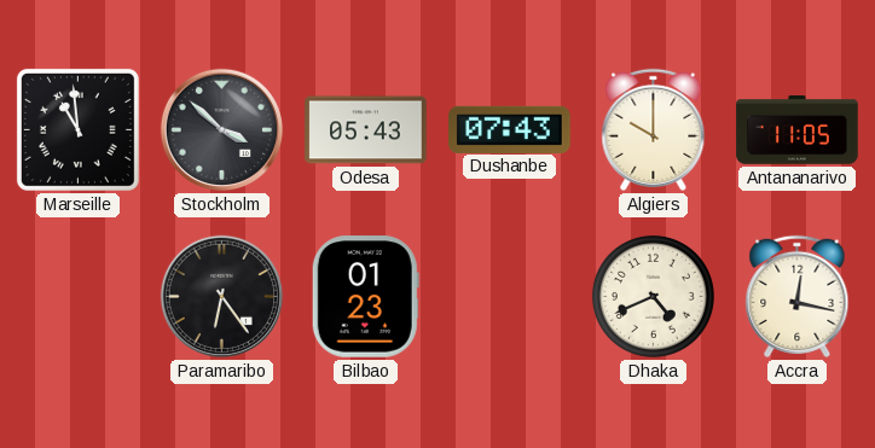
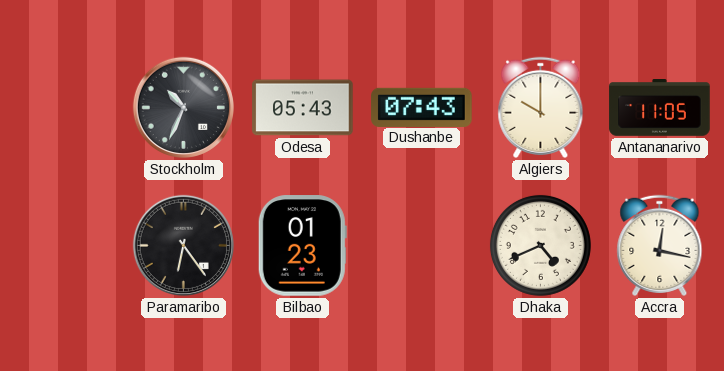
Marseille: 10:59 -> none (77, 129)
Stockholm: 3:52 -> 10:34 (183, 107)
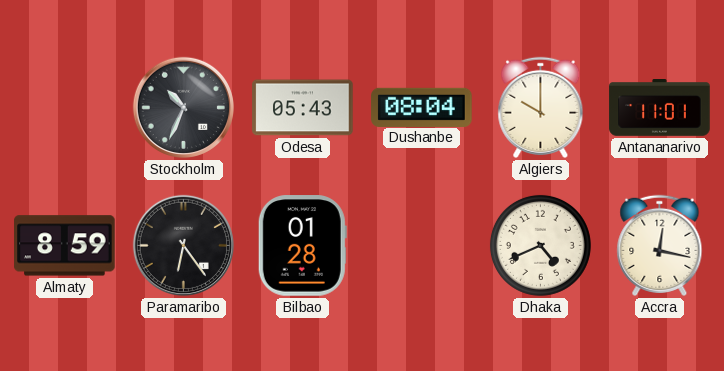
Dushanbe: 07:43 -> 08:04 (422, 107)
Antananarivo: 11:05 -> 11:01 (660, 108)
Almaty: none -> 8:59 (65, 246)
Bilbao: 01:23 -> 01:28 (302, 246)
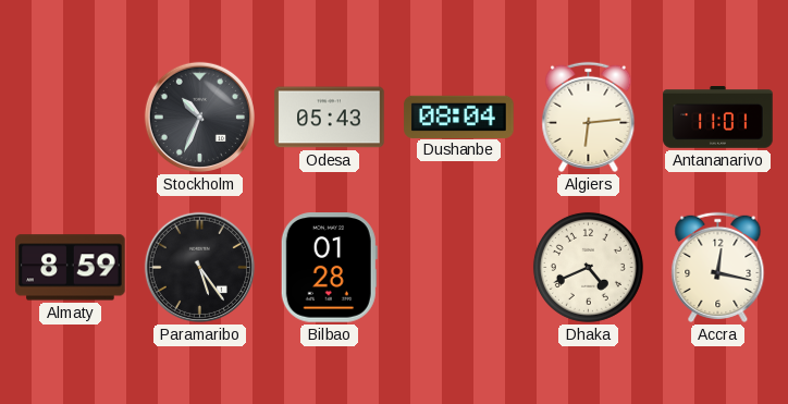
Algiers: 10:00 -> 6:14 (589, 117)
Paramaribo: 6:24 -> 5:24 (199, 267)
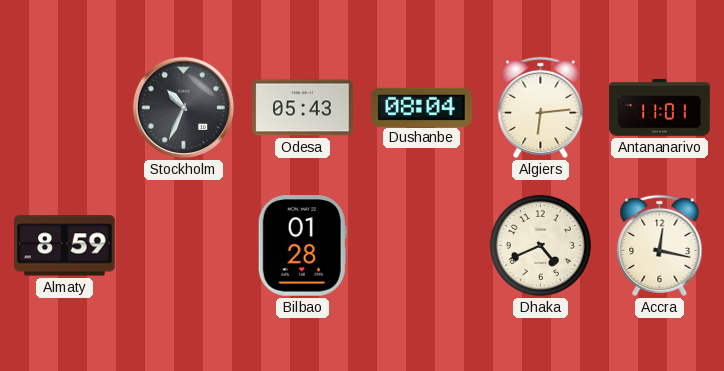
Paramaribo: 5:24 -> none (199, 267)
